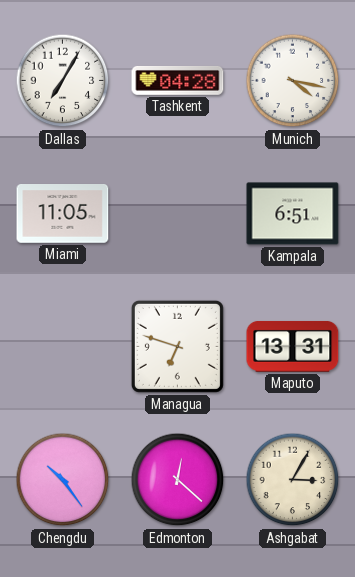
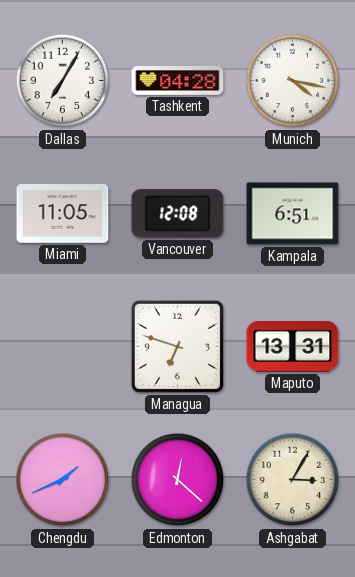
Vancouver: none -> 12:08 (178, 214)
Chengdu: 10:24 -> 1:41 (63, 480)
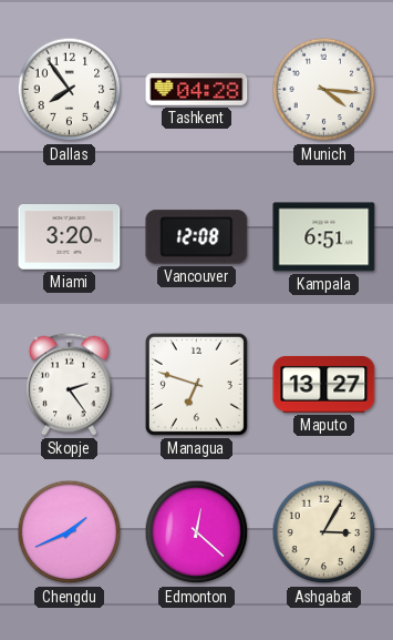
Dallas: 7:05 -> 7:54 (70, 90)
Munich: 4:17 -> 4:16 (324, 90)
Miami: 11:05 -> 3:20 (70, 237)
Skopje: none -> 2:24 (69, 384)
Maputo: 13:31 -> 13:27 (324, 384)
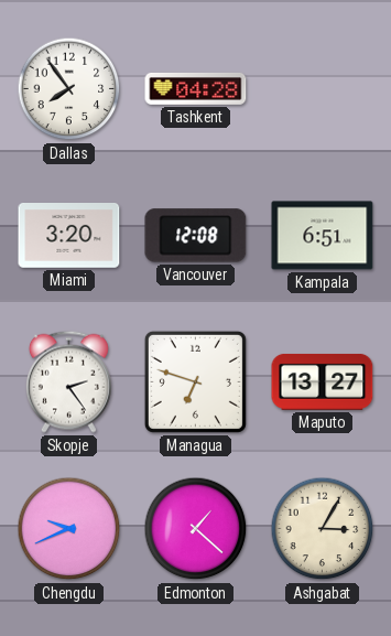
Munich: 4:16 -> none (324, 90)
Chengdu: 1:41 -> 9:41 (69, 529)
Edmonton: 12:22 -> 1:22 (196, 529)
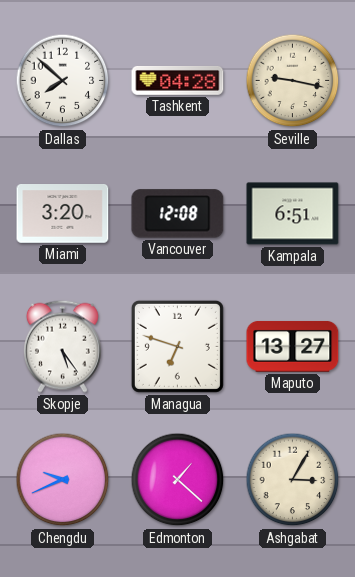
Dallas: 7:54 -> 7:52 (63, 81)
Seville: none -> 9:17 (293, 81)
Skopje: 2:24 -> 5:24 (62, 346)
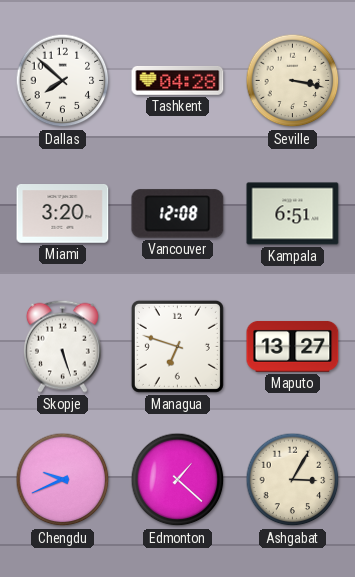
Seville: 9:17 -> 3:17 (293, 81)
Skopje: 5:24 -> 5:27 (62, 346)
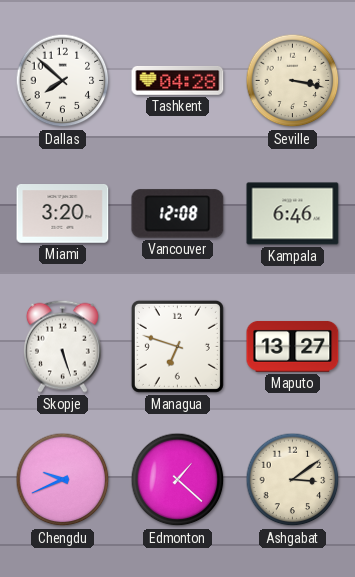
Kampala: 6:51 -> 6:46 (293, 214)
Ashgabat: 3:05 -> 3:09 (293, 480)
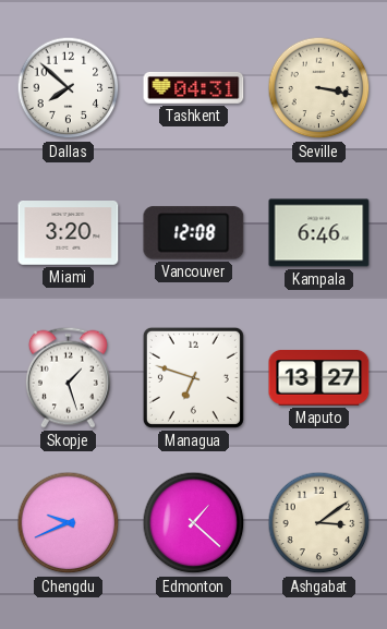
Tashkent: 04:28 -> 04:31 (194, 87)
Skopje: 5:27 -> 1:27 (68, 377)
